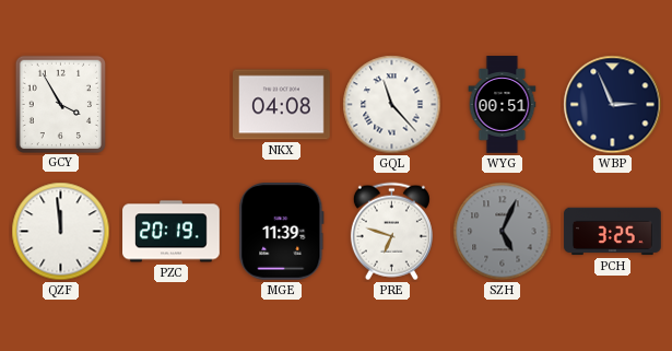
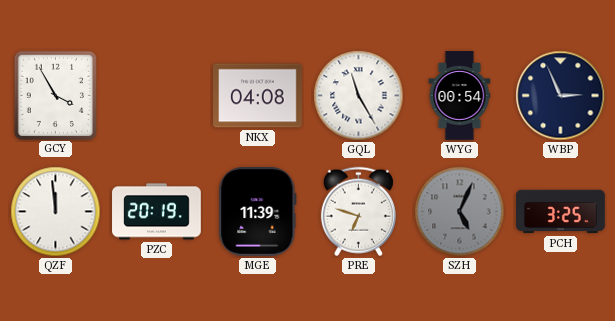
GQL: 11:23 -> 11:25 (359, 96)
WYG: 00:51 -> 00:54 (460, 96)
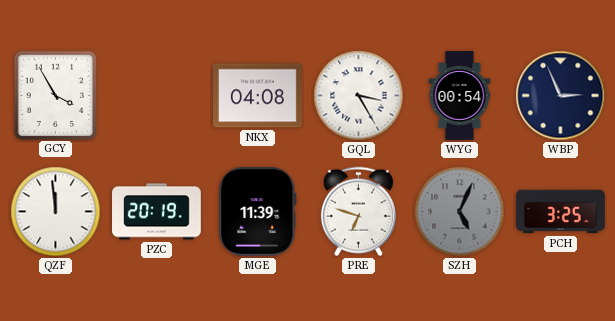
GQL: 11:25 -> 3:25 (359, 96)
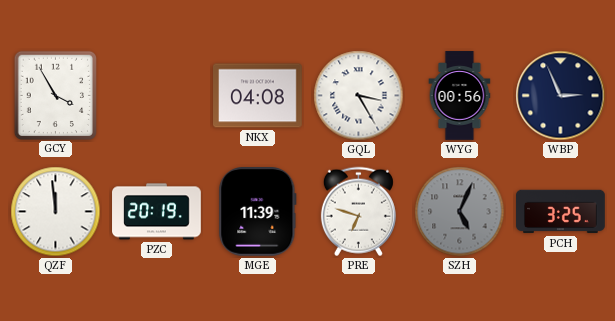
WYG: 00:54 -> 00:56 (460, 96)
